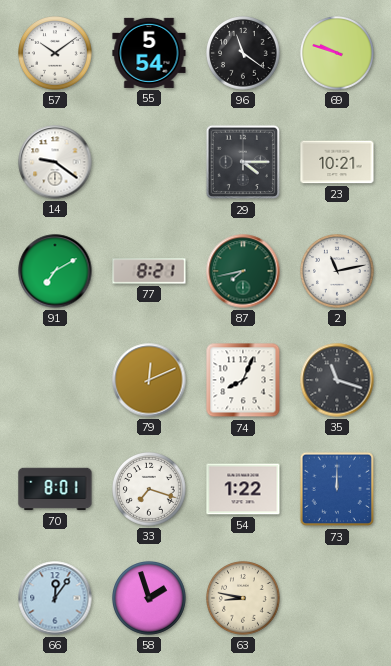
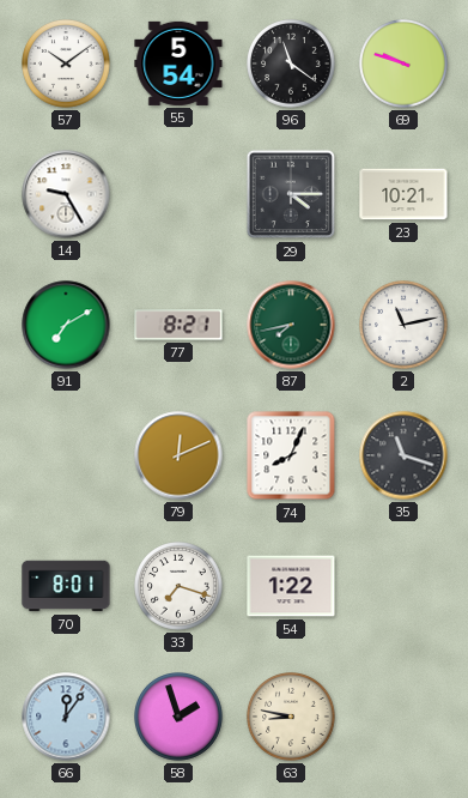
14: 9:21 -> 9:25 (66, 194)
73: 12:00 -> none (337, 489)
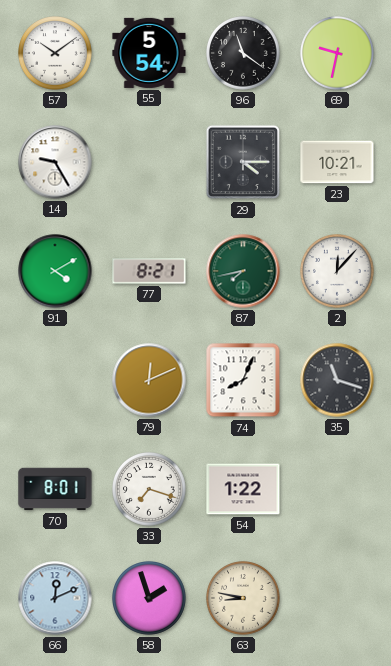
69: 9:48 -> 9:32 (338, 54)
91: 7:10 -> 4:10 (55, 271)
2: 11:13 -> 12:07 (338, 272)
66: 12:06 -> 12:11 (55, 598)
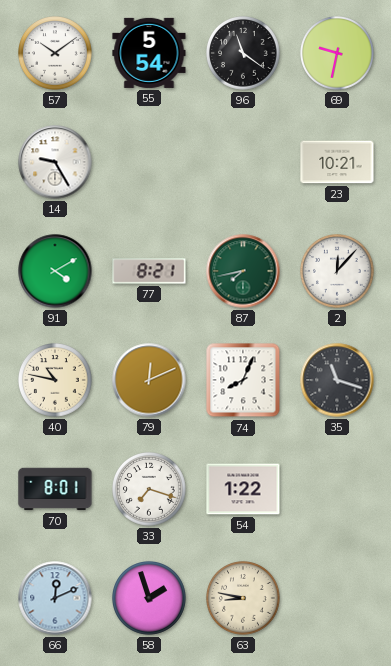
29: 4:15 -> none (243, 162)
40: none -> 10:47 (56, 381)
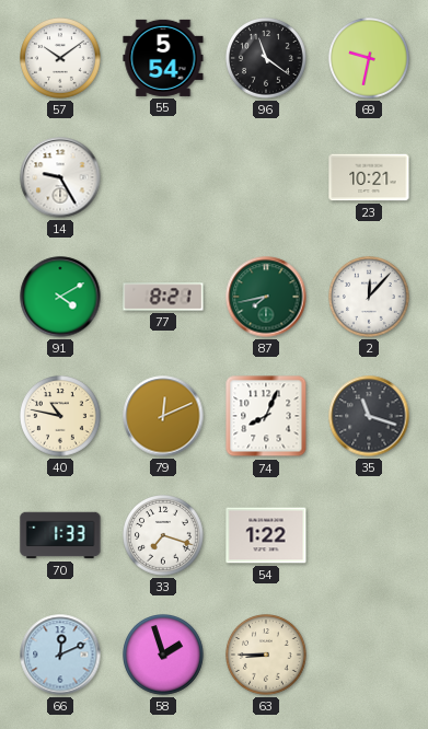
70: 8:01 -> 1:33 (60, 535)
63: 8:47 -> 8:45 (267, 656)
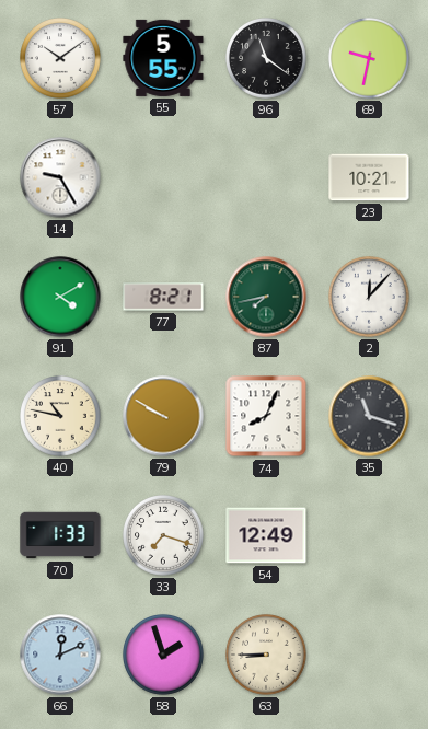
55: 5:54 -> 5:55 (163, 58)
79: 12:11 -> 9:50 (163, 416)
54: 1:22 -> 12:49 (266, 535)
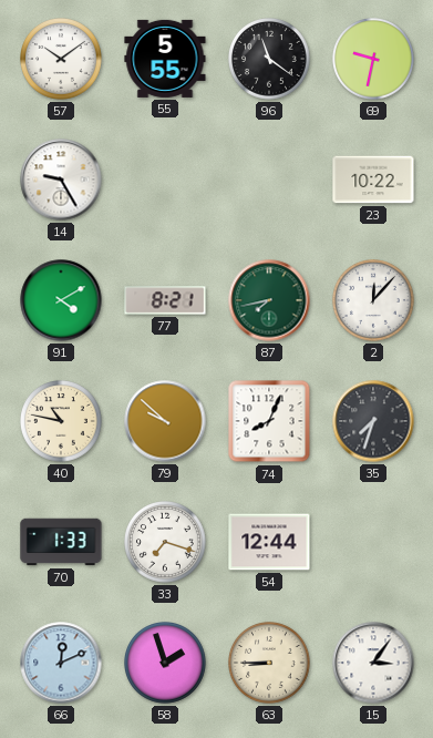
23: 10:21 -> 10:22 (373, 180)
79: 9:50 -> 9:52 (165, 421)
35: 11:18 -> 7:33 (373, 421)
54: 12:49 -> 12:44 (269, 542)
15: none -> 3:06 (373, 663)
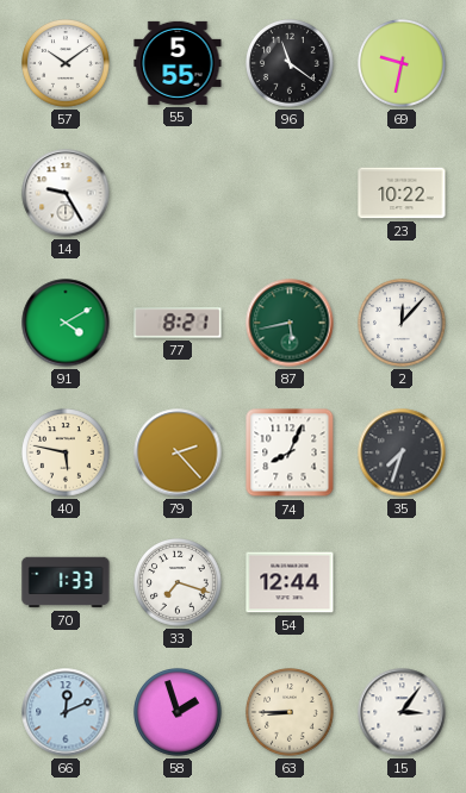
87: 7:43 -> 5:43 (290, 323)
40: 10:47 -> 5:47 (67, 454)
79: 9:52 -> 2:23 (178, 452)
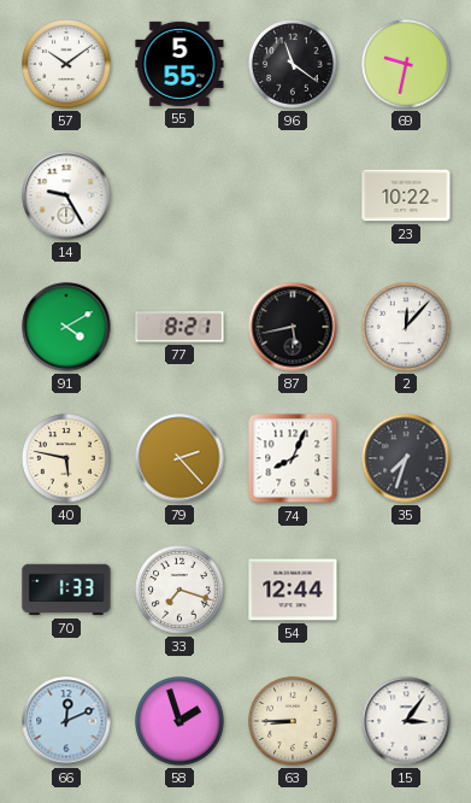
87 dial: green -> black (293, 327)
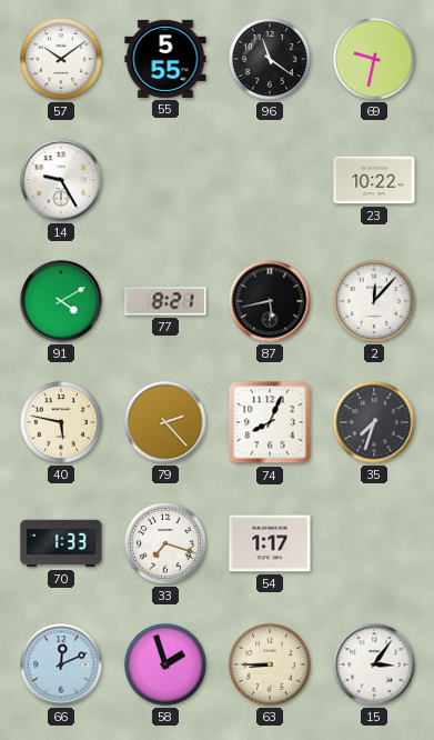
54: 12:44 -> 1:17 (270, 543)
